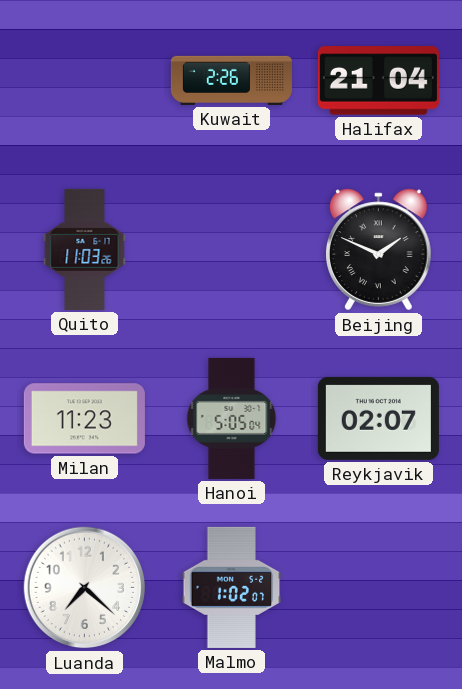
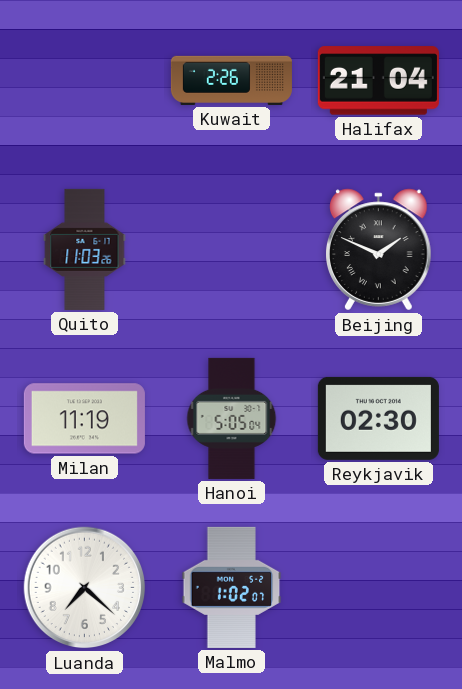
Milan: 11:23 -> 11:19 (84, 419)
Reykjavik: 02:07 -> 02:30 (378, 418)
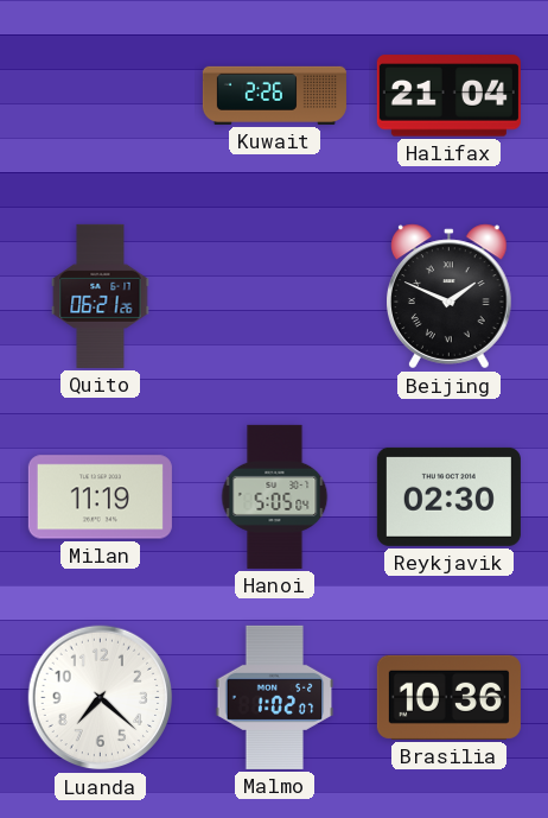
Quito: 11:03 -> 06:21 (101, 296)
Brasilia: none -> 10:36 (448, 697)
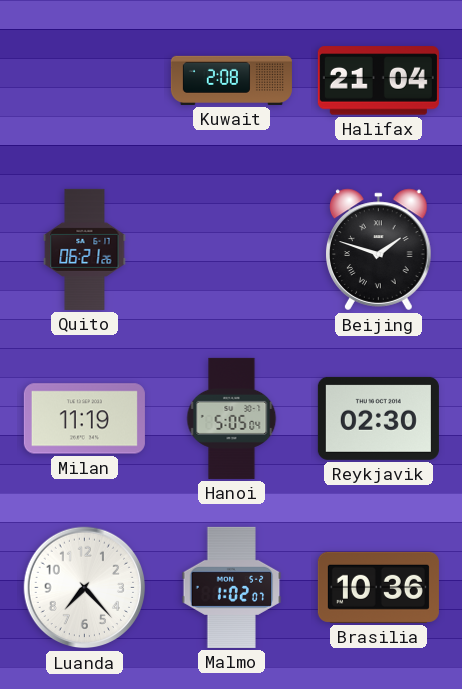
Kuwait: 2:26 -> 2:08 (231, 80)
Beijing: 1:49 -> 1:48 (379, 250)
Luanda: 7:22 -> 7:23 (85, 588)
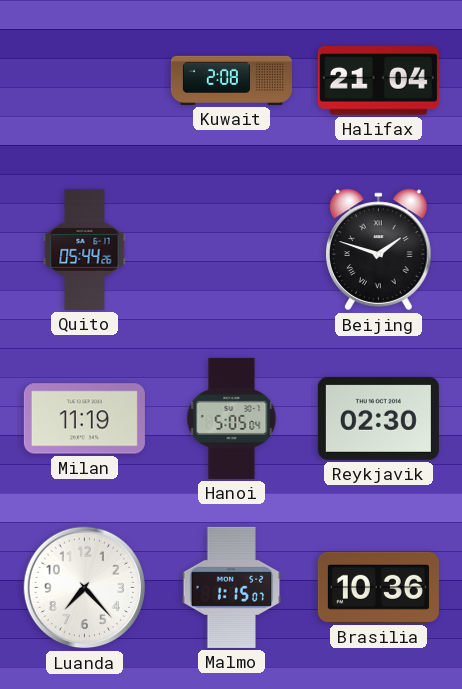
Quito: 06:21 -> 05:44 (85, 249)
Malmo: 1:02 -> 1:15 (232, 587)
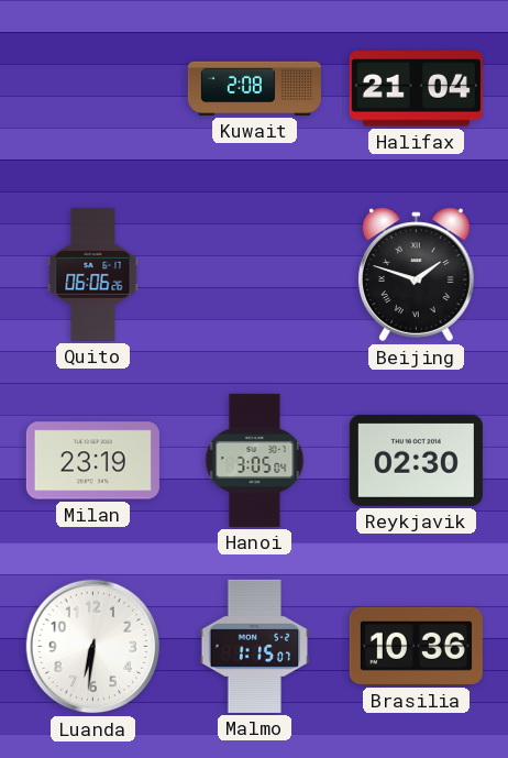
Quito: 05:44 -> 06:06 (93, 274)
Milan: 11:19 -> 23:19 (92, 461)
Hanoi: 5:05 -> 3:05 (255, 460)
Luanda: 7:23 -> 6:31 (93, 647)
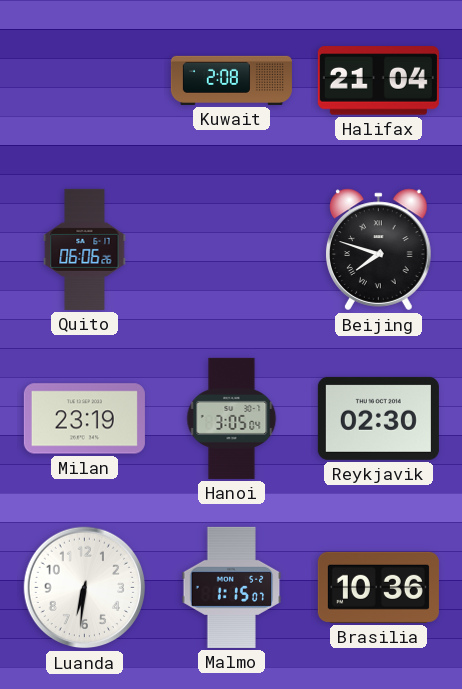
Beijing: 1:48 -> 7:48 (379, 250)
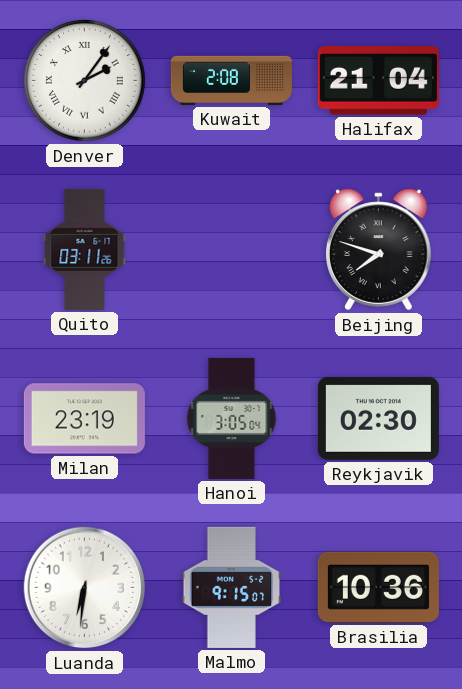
Denver: none -> 2:06 (85, 81)
Quito: 06:06 -> 03:11 (85, 249)
Malmo: 1:15 -> 9:15 (232, 587)
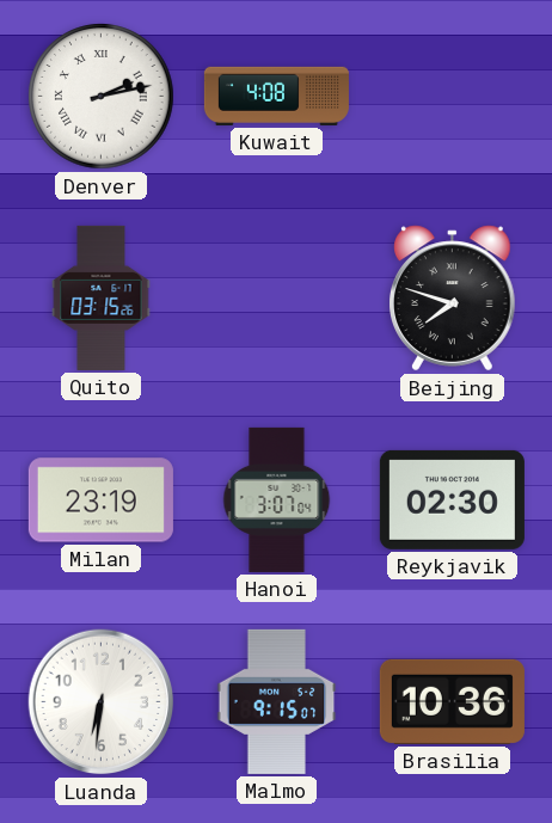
Denver: 2:06 -> 2:13 (102, 97)
Kuwait: 2:08 -> 4:08 (276, 96)
Halifax: 21:04 -> none (378, 81)
Quito: 03:11 -> 03:15 (102, 297)
Hanoi: 3:05 -> 3:07 (277, 499)
